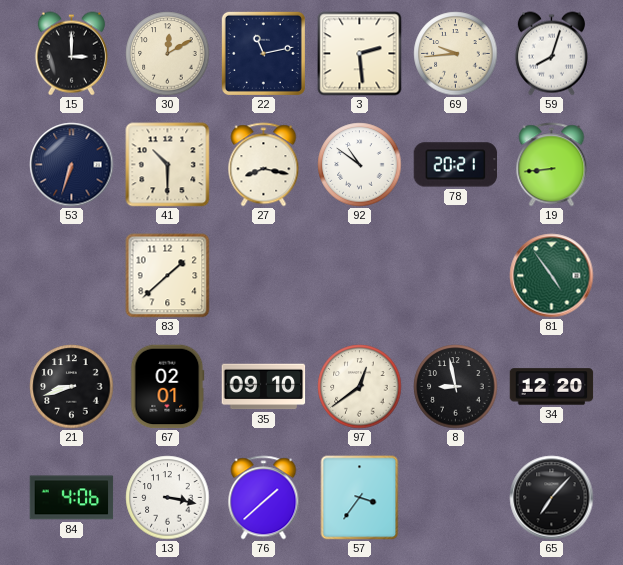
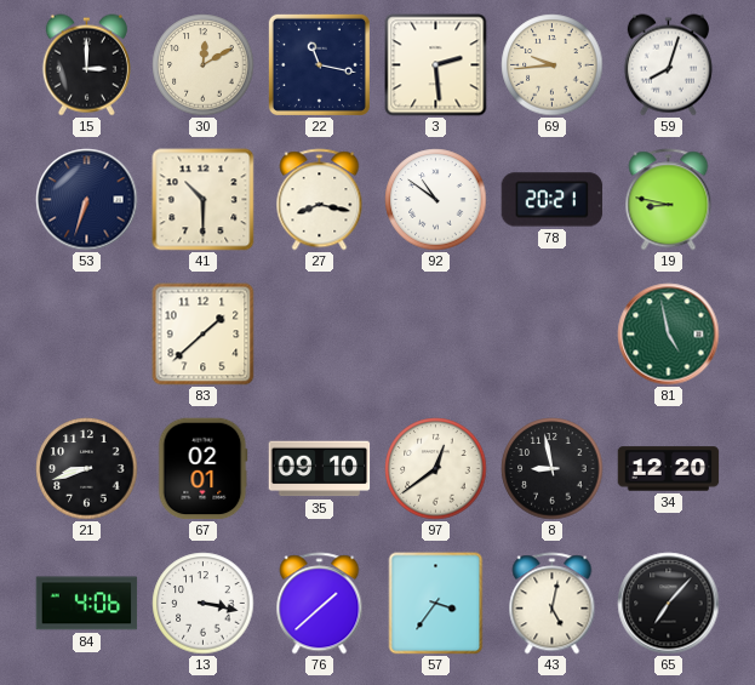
22: 11:13 -> 11:17 (319, 64)
19: 8:44 -> 8:47 (669, 200)
81: 4:54 -> 4:58 (669, 335)
43: none -> 5:02 (553, 604)
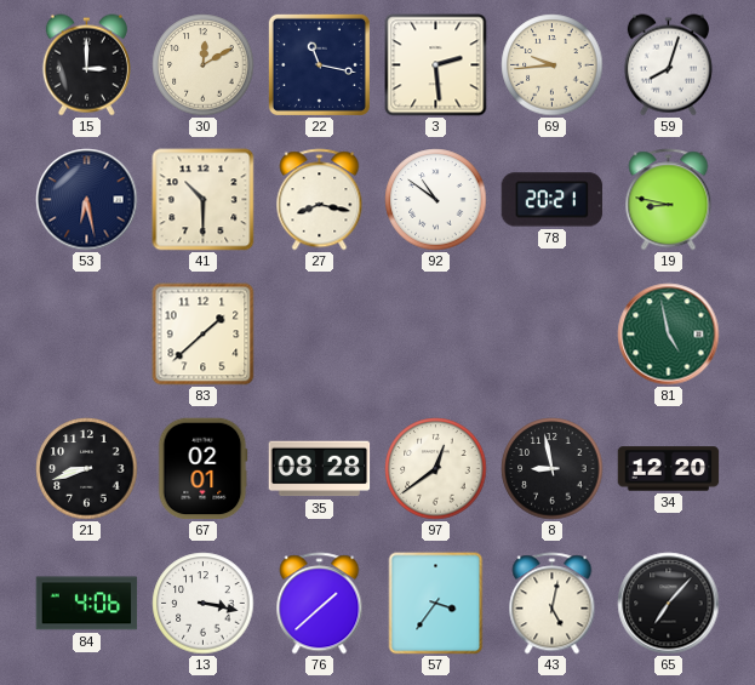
53: 6:33 -> 6:28 (87, 200)
35: 09:10 -> 08:28 (320, 469)
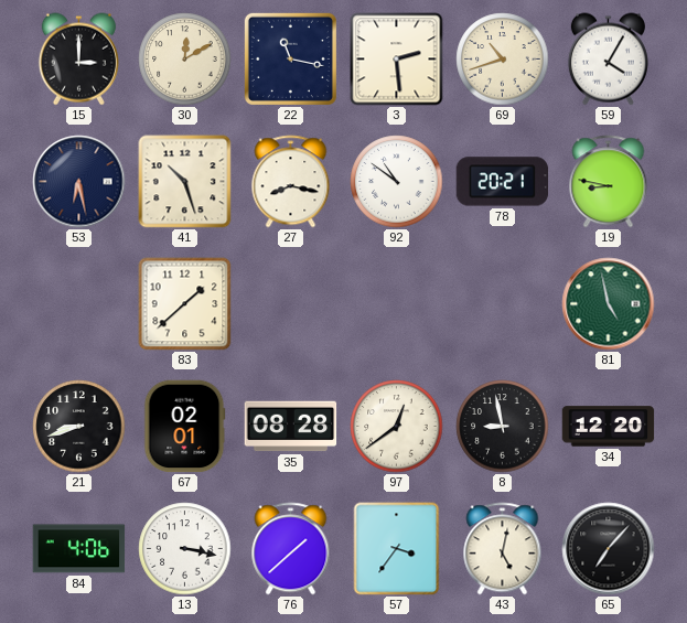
69: 9:44 -> 10:42 (503, 60)
59: 8:03 -> 4:05 (608, 60)
41: 10:30 -> 10:27 (185, 182)
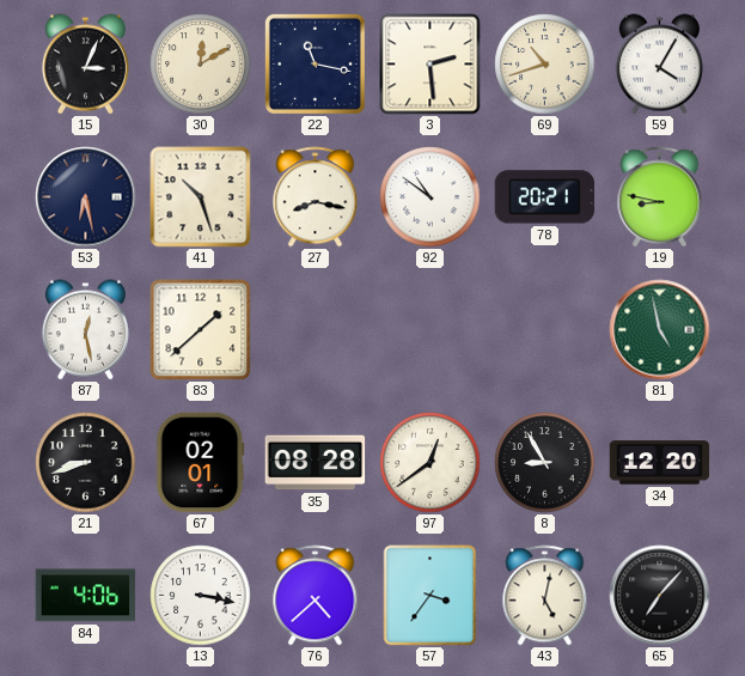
15: 3:00 -> 3:04 (85, 65)
87: none -> 12:28 (85, 330)
8: 8:58 -> 8:55 (545, 463)
76: 1:38 -> 4:38 (316, 596)
